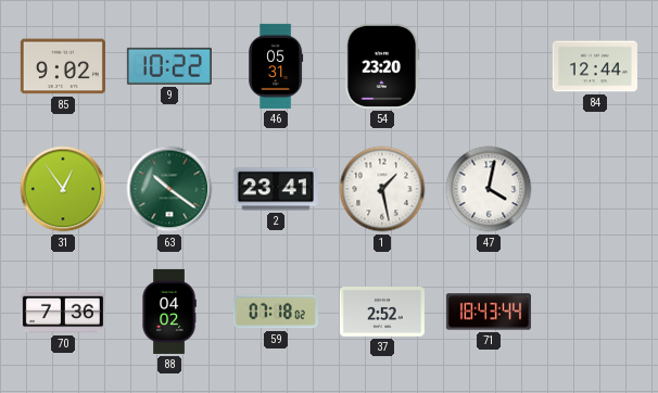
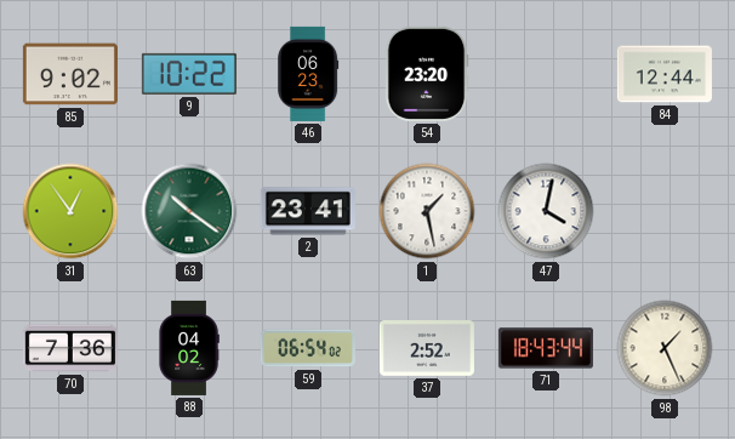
46: 05:31 -> 06:23 (308, 74)
59: 07:18 -> 06:54 (308, 348)
98: none -> 1:26 (665, 348)
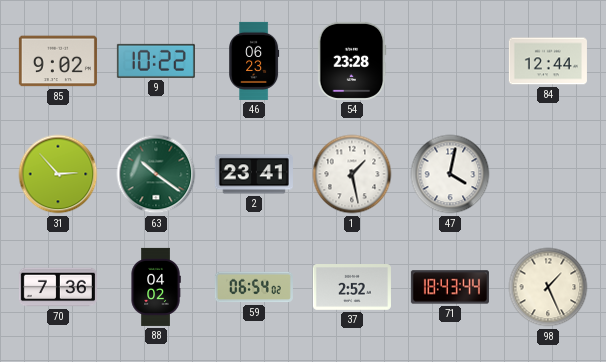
54: 23:20 -> 23:28 (352, 61)
31: 12:54 -> 2:53 (58, 174)
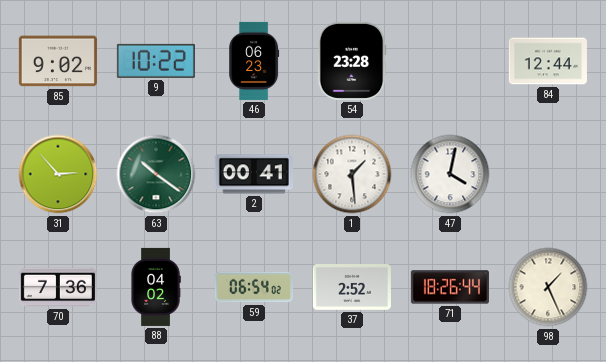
2: 23:41 -> 00:41 (254, 174)
1: 1:28 -> 1:29 (352, 174)
71: 18:43 -> 18:26 (450, 287)
